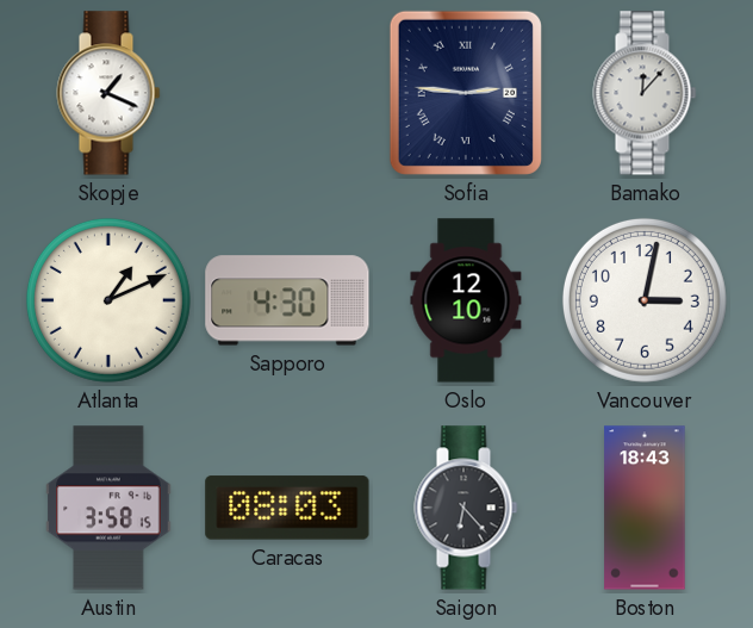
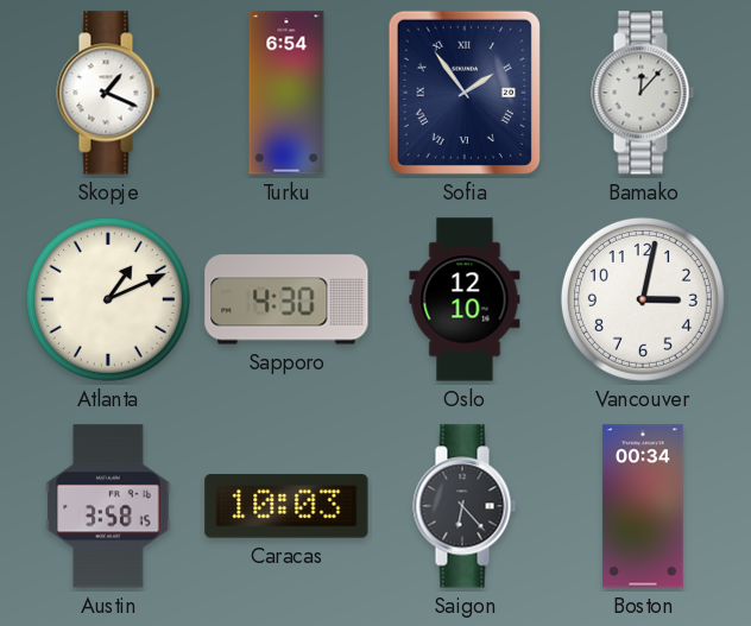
Turku: none -> 6:54 (286, 93)
Sofia: 2:46 -> 1:54 (465, 93)
Caracas: 08:03 -> 10:03 (286, 506)
Boston: 18:43 -> 00:34 (643, 506)
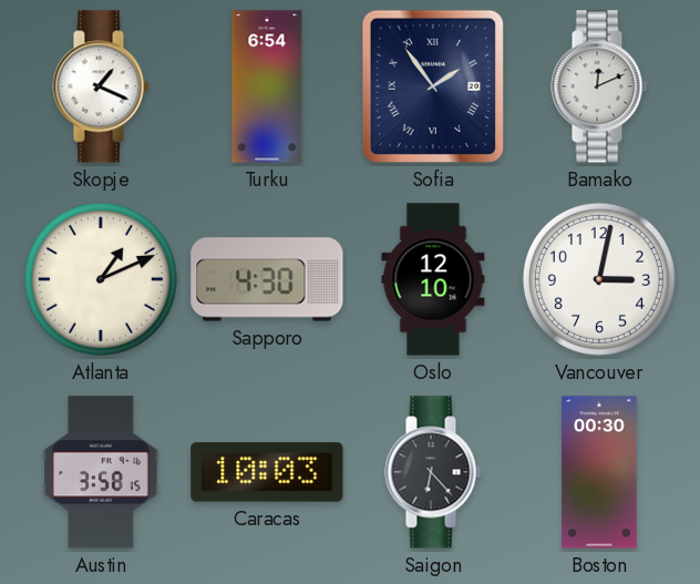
Bamako: 12:07 -> 12:11 (599, 86)
Boston: 00:34 -> 00:30 (599, 472)
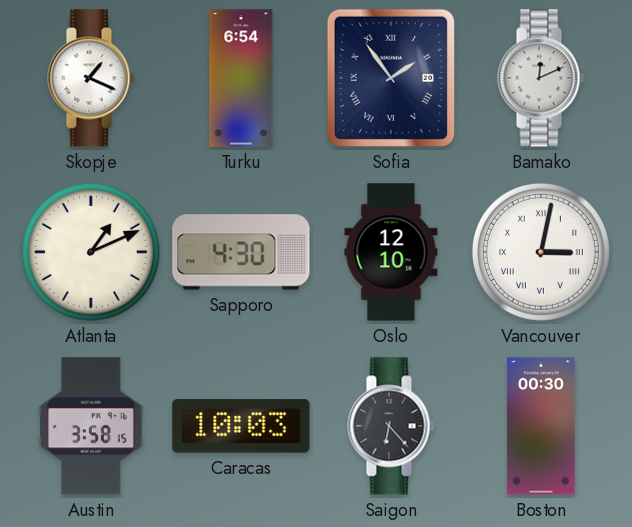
Vancouver numerals: Arabic -> Roman (541, 252)
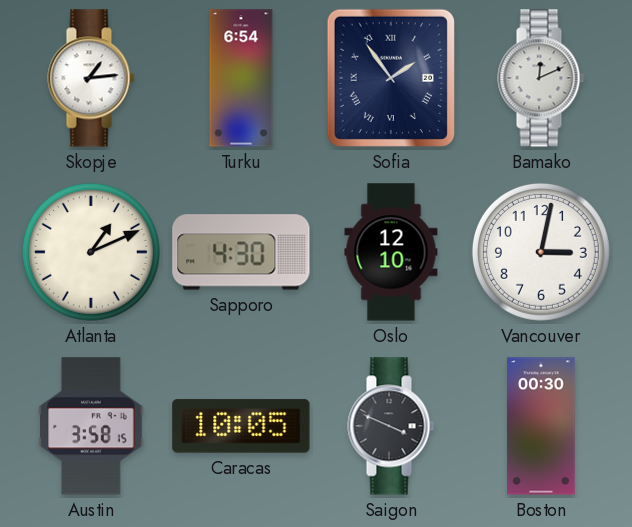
Skopje: 1:19 -> 1:14 (91, 78)
Vancouver numerals: Roman -> Arabic (541, 252)
Caracas: 10:03 -> 10:05 (241, 426)
Saigon: 6:23 -> 3:49 (391, 426)
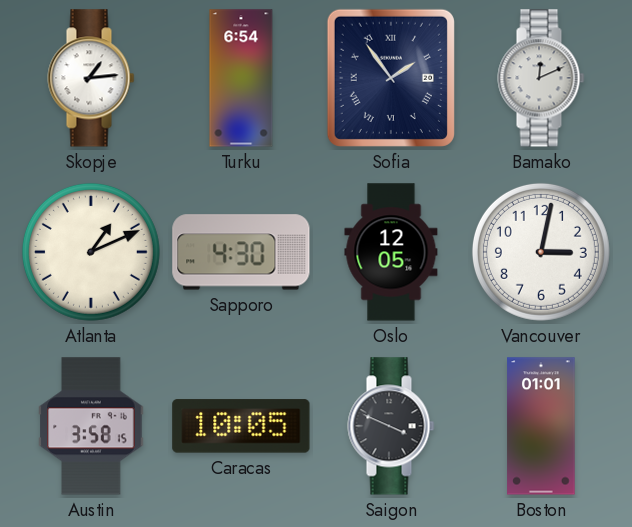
Oslo: 12:10 -> 12:05 (391, 252)
Boston: 00:30 -> 01:01 (541, 426)
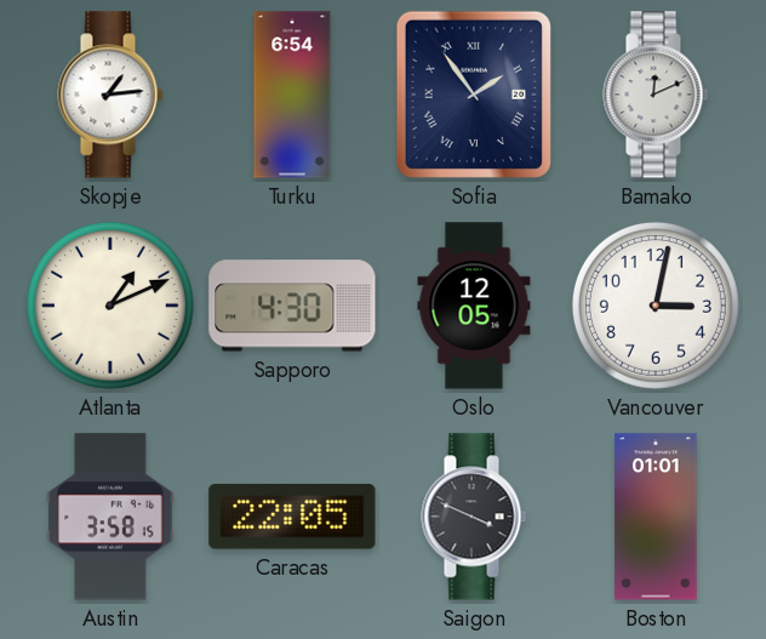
Caracas: 10:05 -> 22:05 (292, 517)
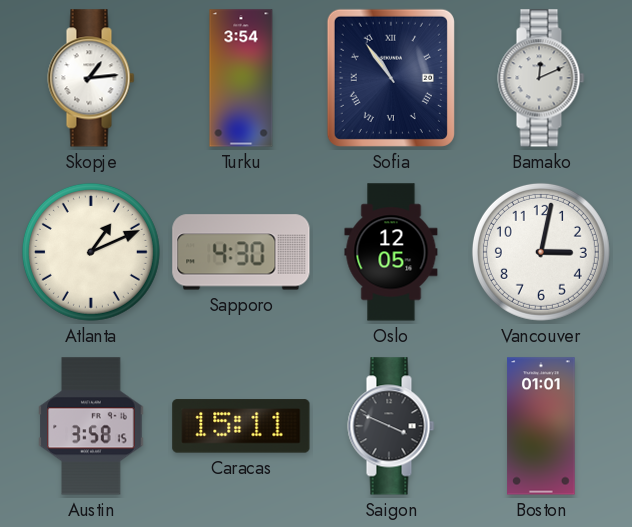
Turku: 6:54 -> 3:54 (241, 78)
Sofia: 1:54 -> 10:54 (391, 78)
Caracas: 22:05 -> 15:11 (241, 426)
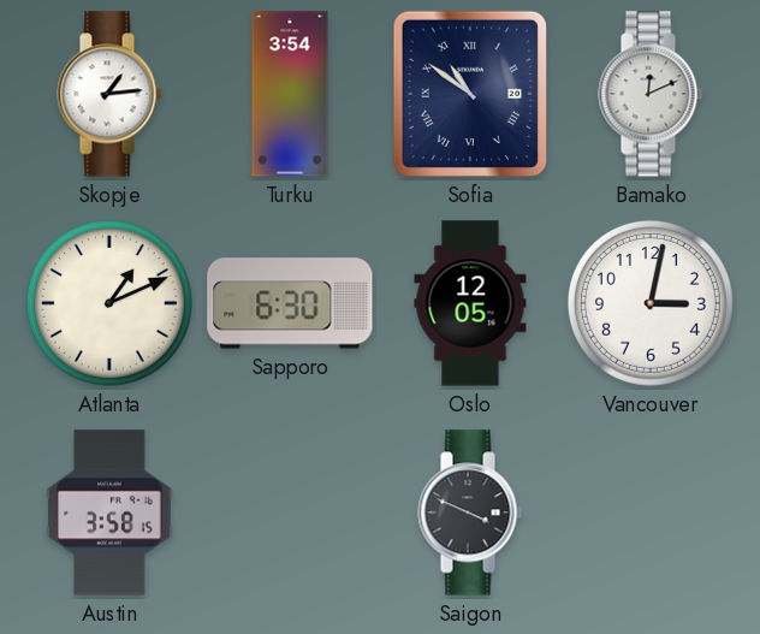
Sofia: 10:54 -> 10:51 (470, 94)
Sapporo: 4:30 -> 6:30 (290, 303)
Caracas: 15:11 -> none (241, 426)
Boston: 01:01 -> none (541, 426)
